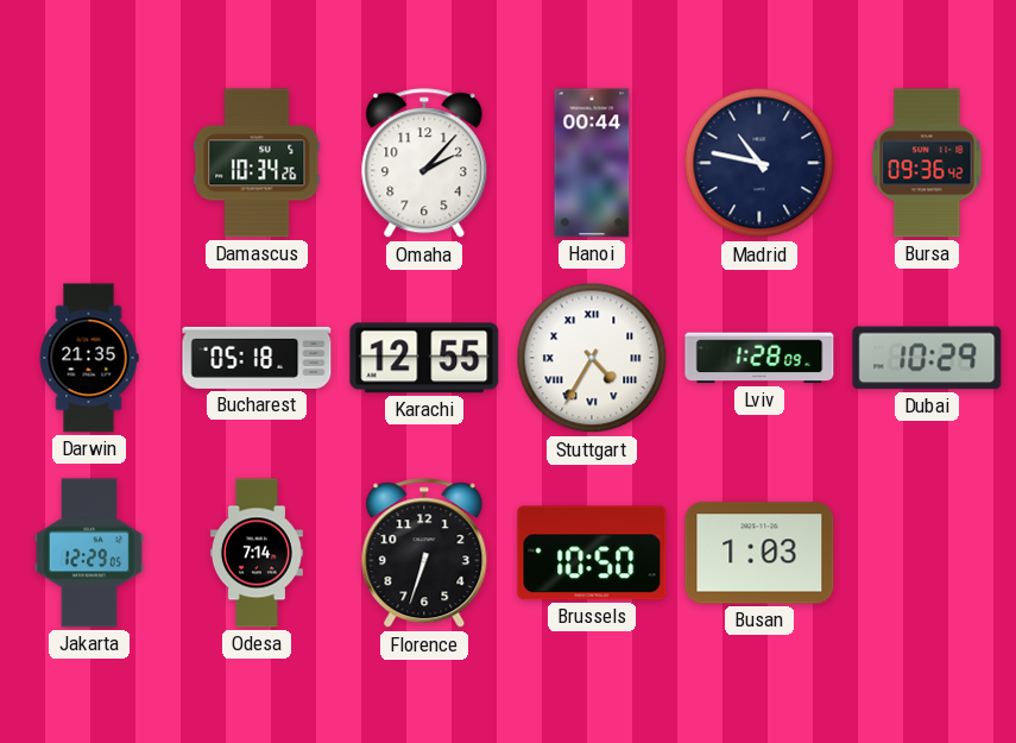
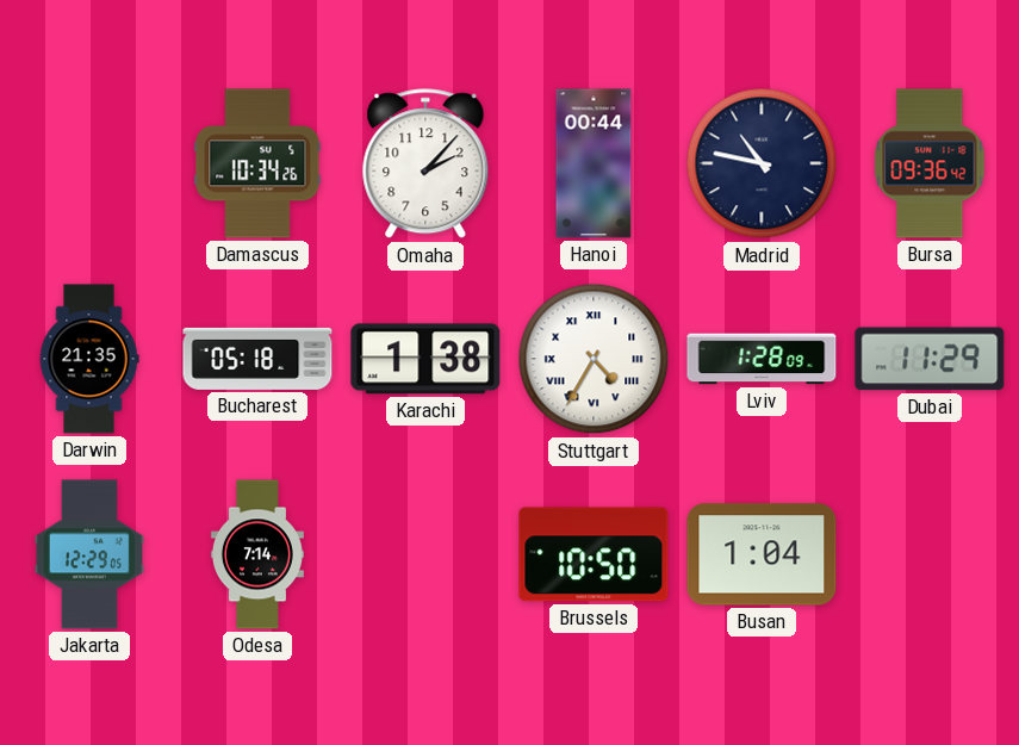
Karachi: 12:55 -> 1:38 (425, 359)
Dubai: 10:29 -> 11:29 (930, 359)
Florence: 6:33 -> none (424, 554)
Busan: 1:03 -> 1:04 (762, 554)
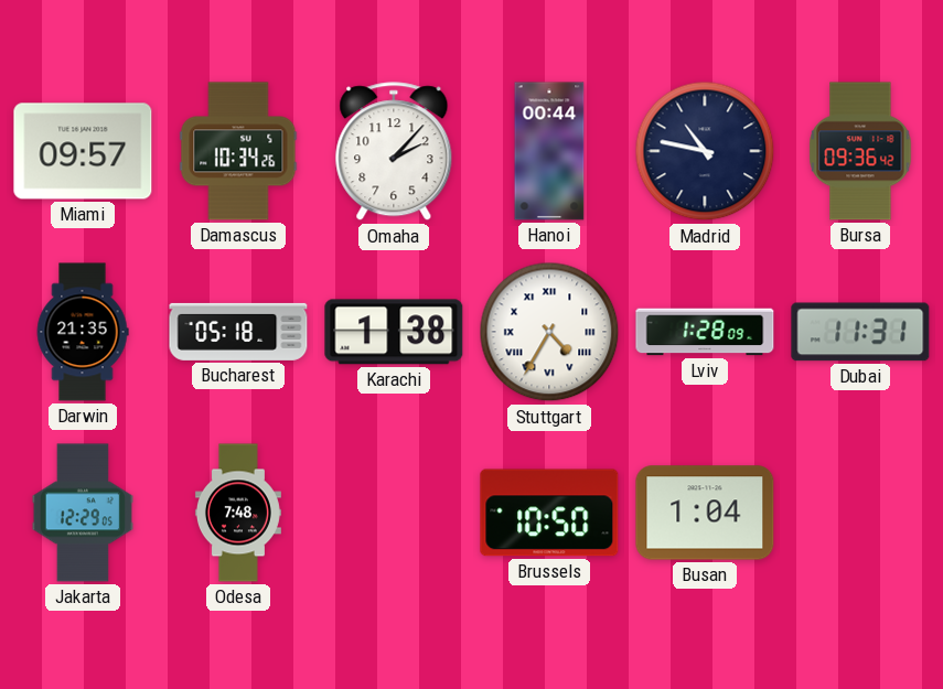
Miami: none -> 09:57 (83, 151)
Dubai: 11:29 -> 11:31 (860, 332)
Odesa: 7:14 -> 7:48 (238, 513)
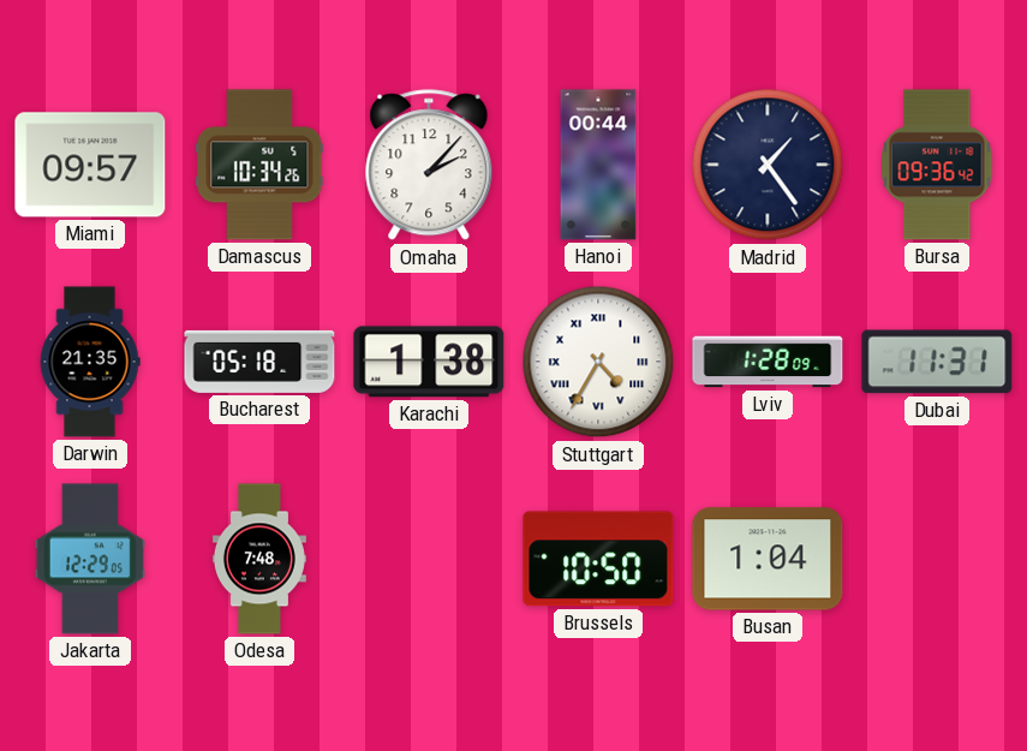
Madrid: 10:47 -> 1:24 (768, 165)
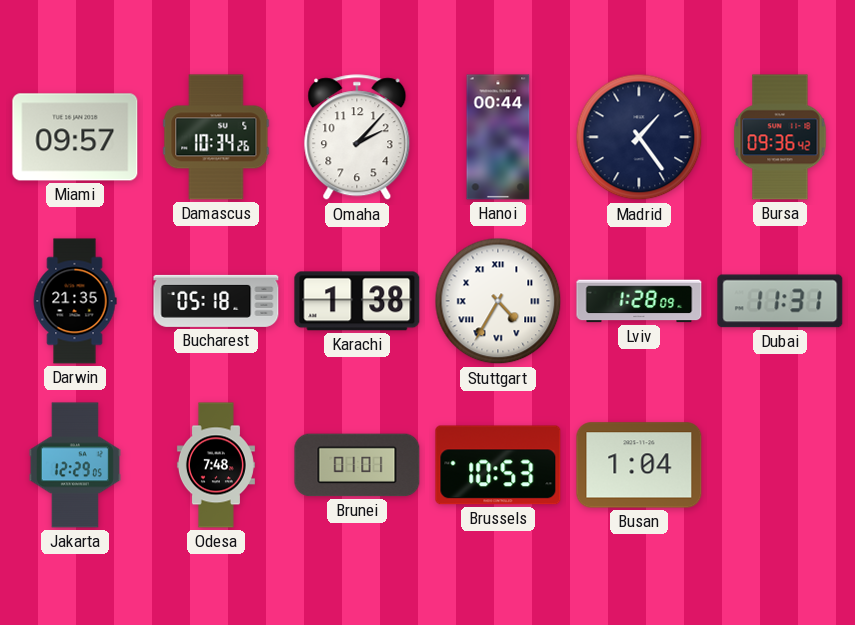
Brunei: none -> 01:01 (357, 465)
Brussels: 10:50 -> 10:53 (498, 465)
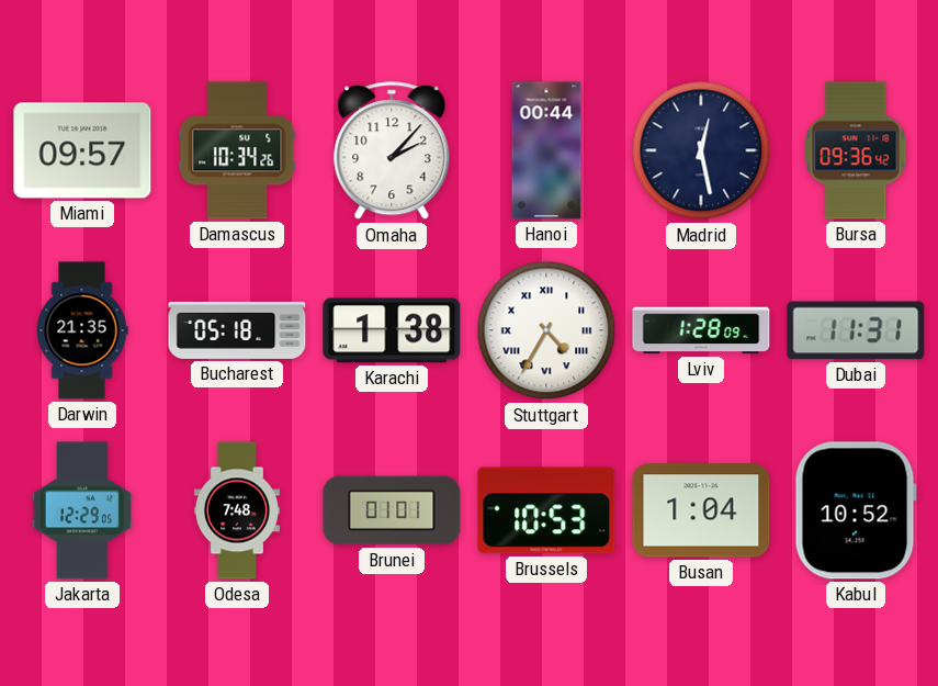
Madrid: 1:24 -> 12:28 (701, 150)
Kabul: none -> 10:52 (856, 510)
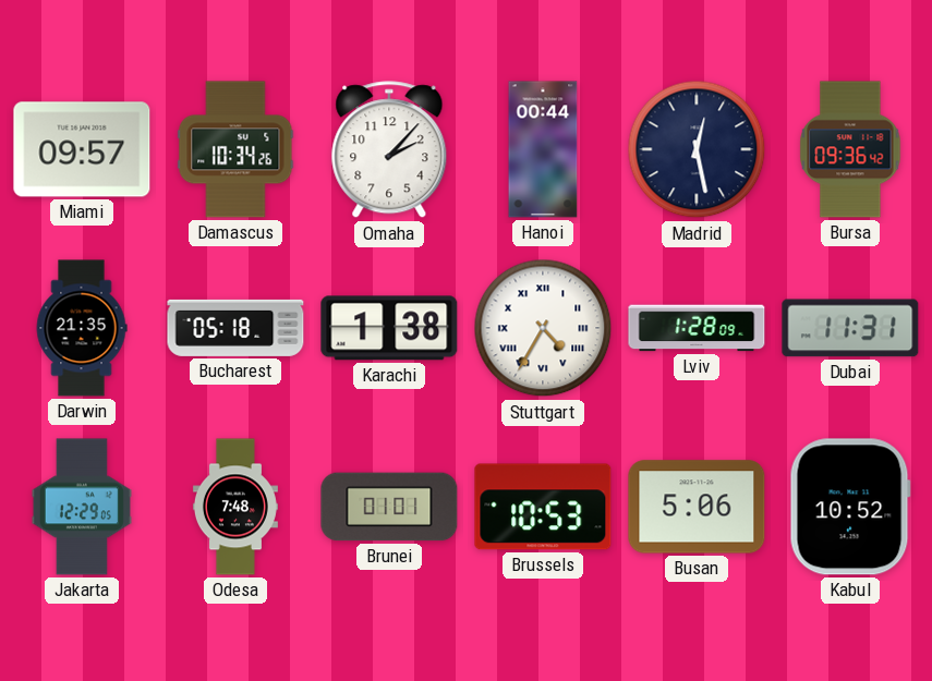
Busan: 1:04 -> 5:06 (697, 507)
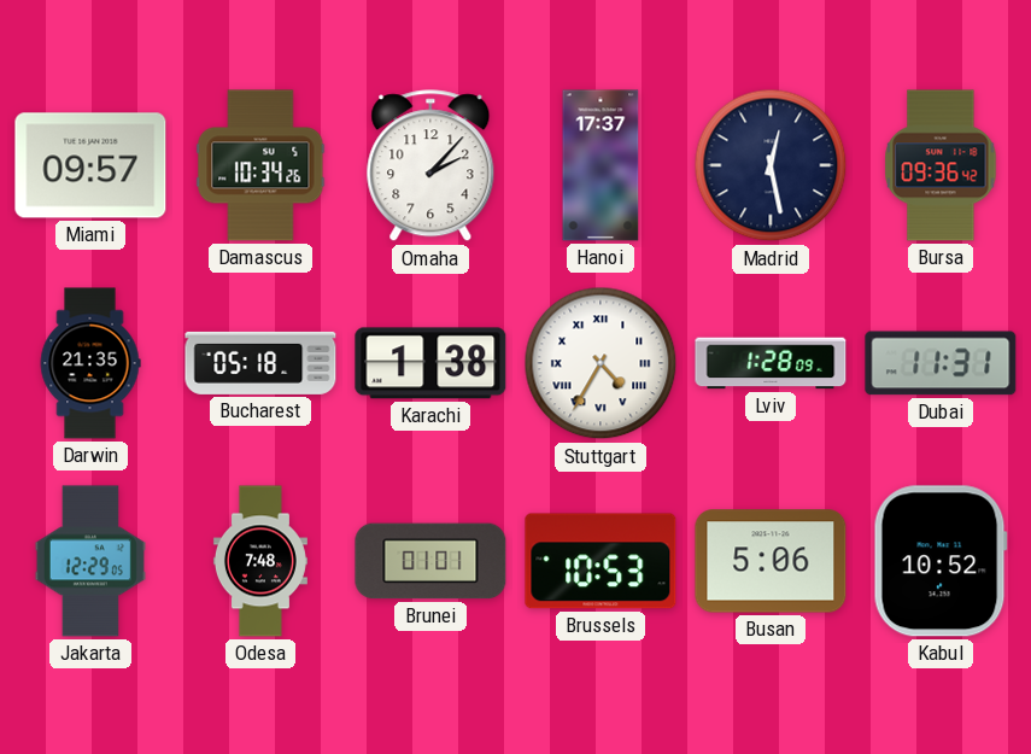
Hanoi: 00:44 -> 17:37 (601, 165)
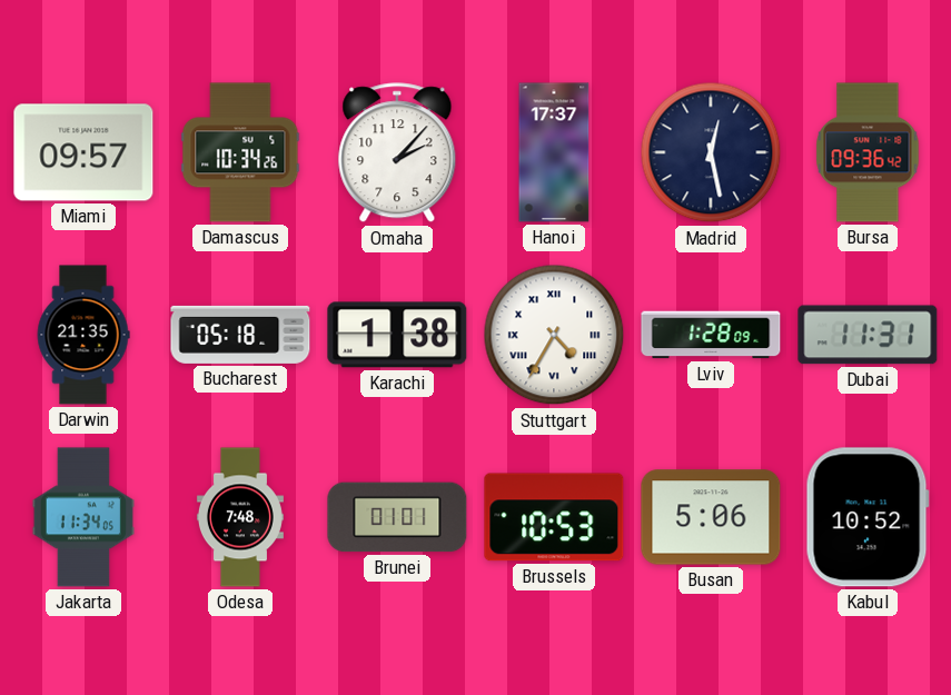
Jakarta: 12:29 -> 11:34 (83, 517)
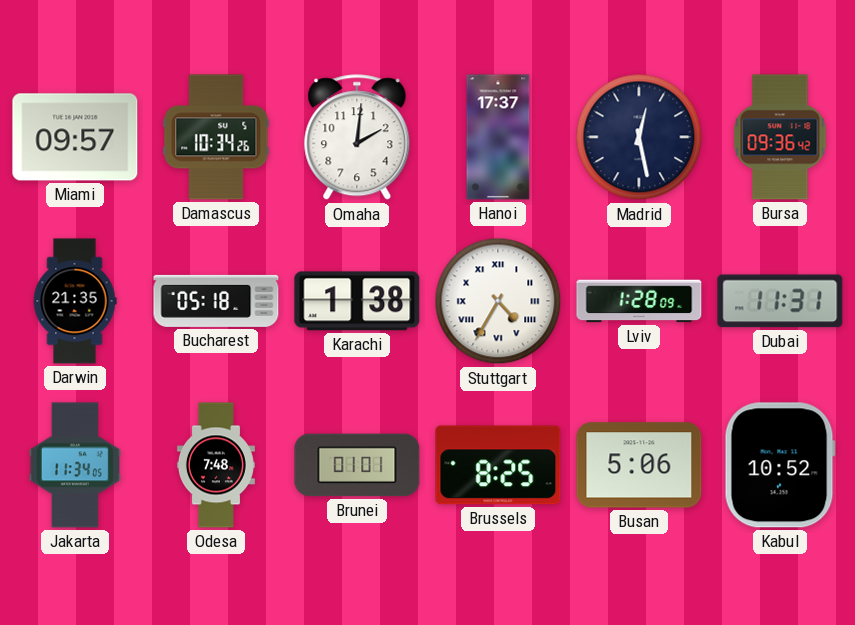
Omaha: 2:07 -> 2:01 (357, 138)
Brussels: 10:53 -> 8:25 (498, 465)
